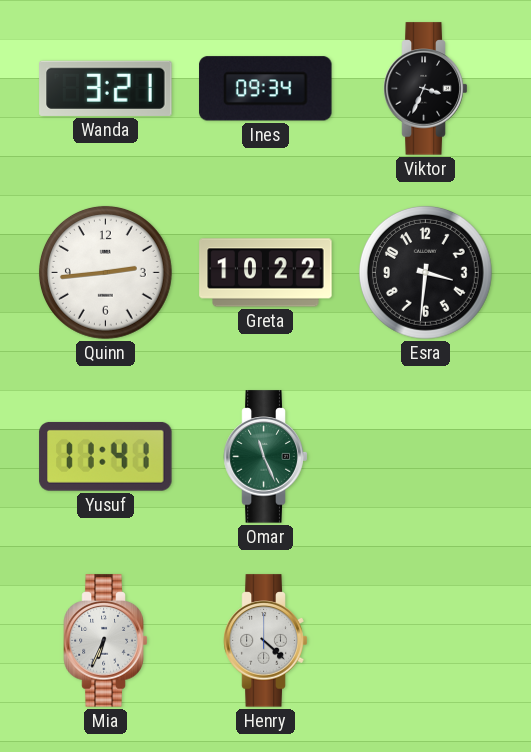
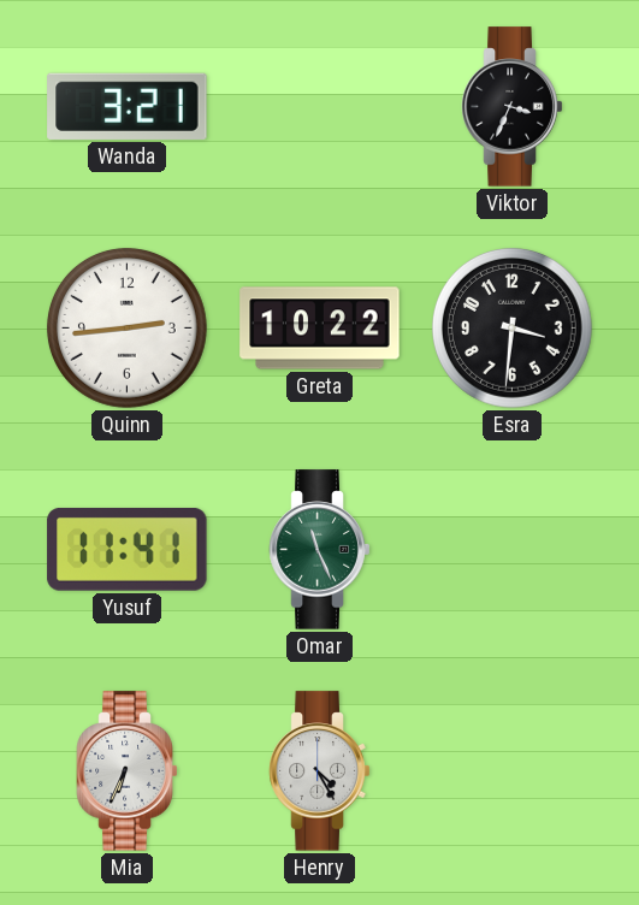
Ines: 09:34 -> none (266, 89)
Henry: 4:22 -> 4:25 (320, 771)
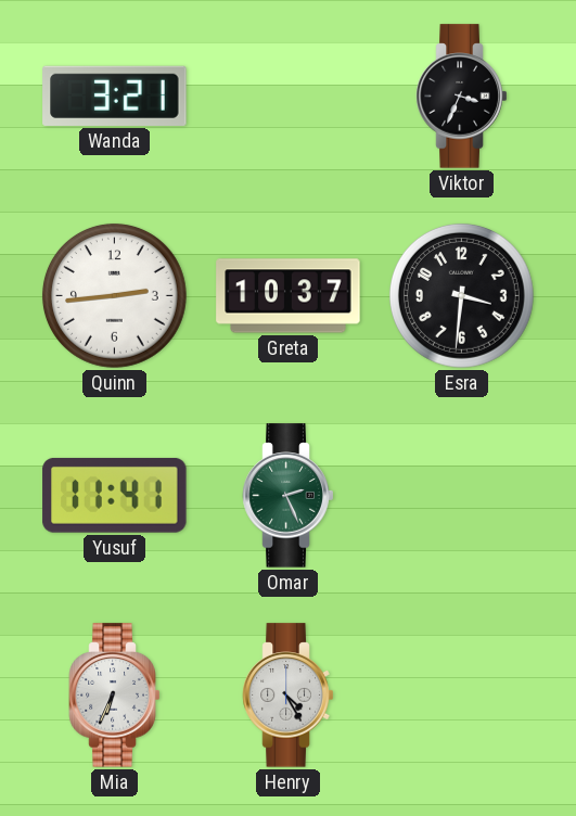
Greta: 10:22 -> 10:37 (289, 296)
Omar: 11:26 -> 2:26 (289, 496)
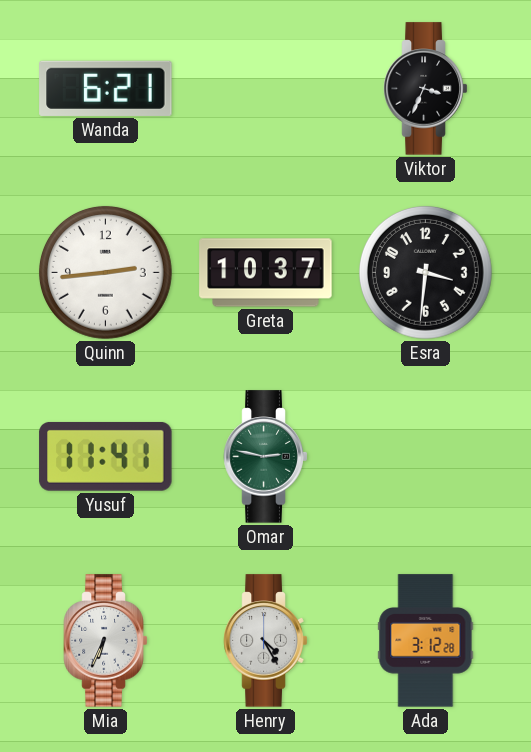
Wanda: 3:21 -> 6:21 (106, 88)
Omar: 2:26 -> 2:47 (266, 457)
Ada: none -> 3:12 (426, 641)
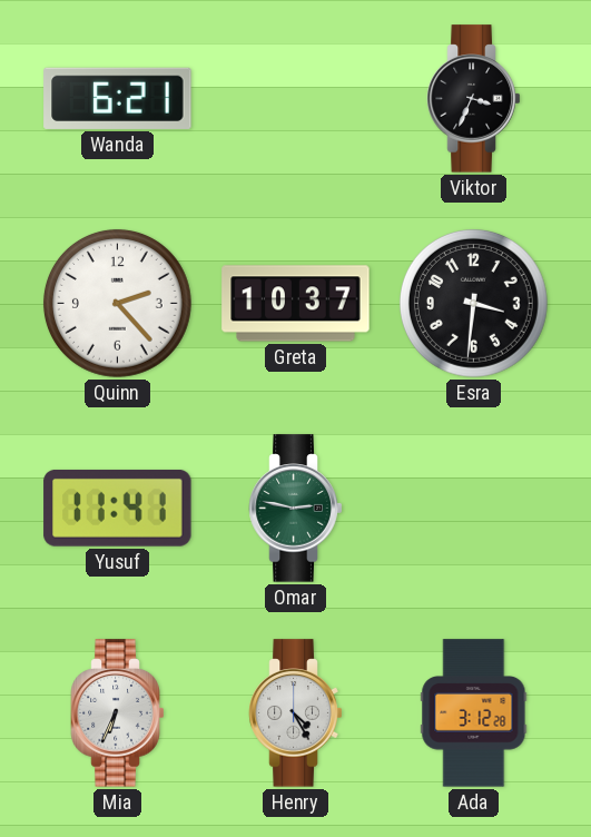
Quinn: 2:44 -> 2:23 (117, 303)
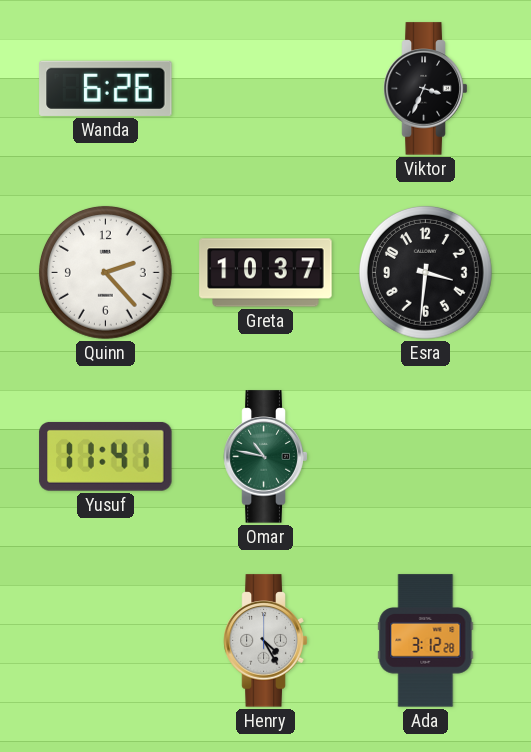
Wanda: 6:21 -> 6:26 (106, 88)
Omar: 2:47 -> 10:47 (266, 457)
Mia: 6:34 -> none (118, 713)
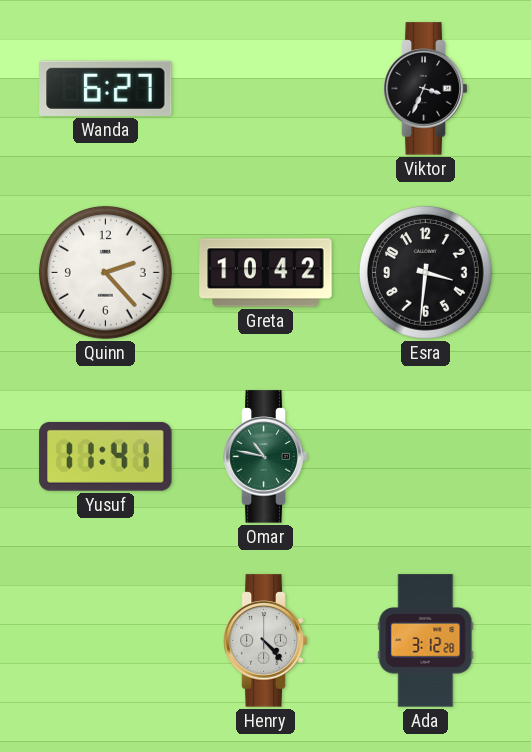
Wanda: 6:26 -> 6:27 (106, 88)
Greta: 10:37 -> 10:42 (266, 273)
Henry: 4:25 -> 4:23 (266, 641)
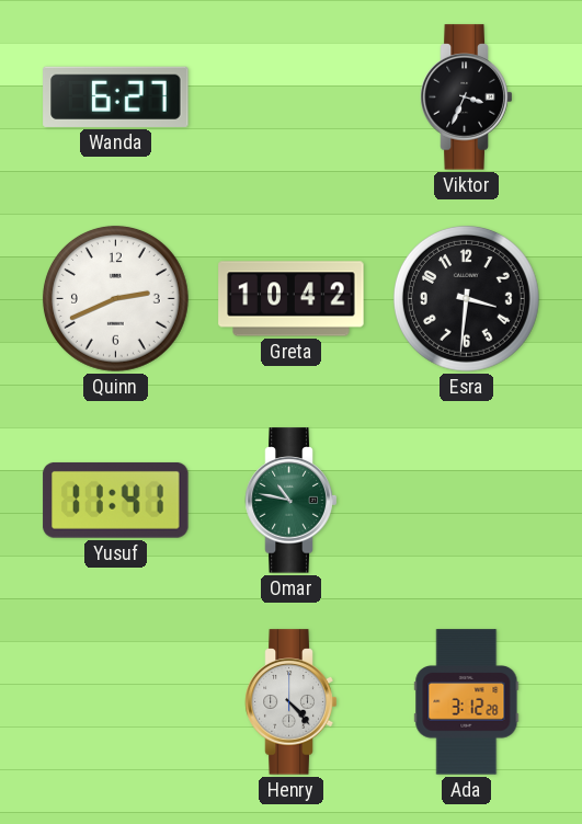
Quinn: 2:23 -> 2:41 (115, 298)
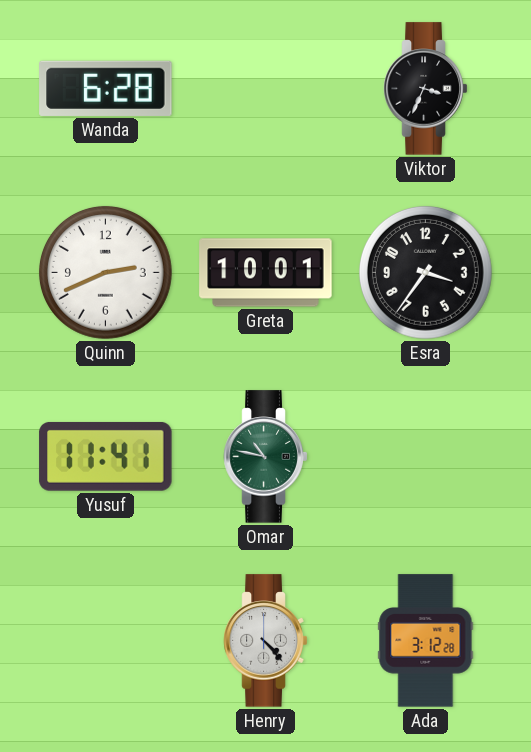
Wanda: 6:27 -> 6:28 (106, 88)
Greta: 10:42 -> 10:01 (266, 273)
Esra: 3:31 -> 3:36 (425, 272)
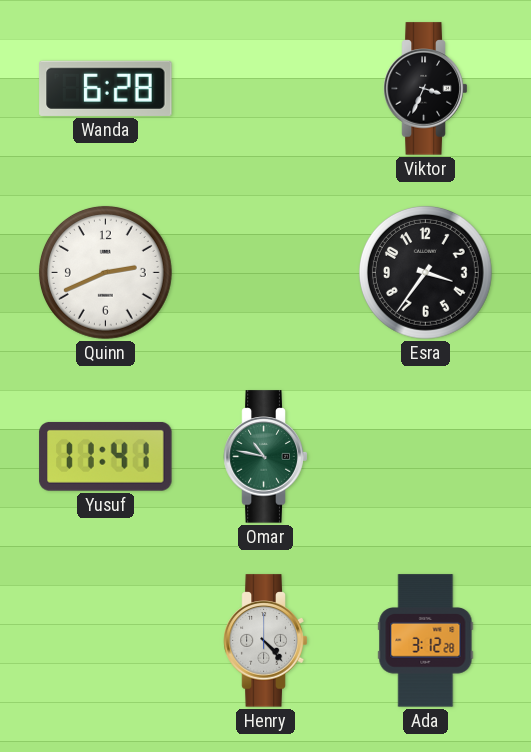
Greta: 10:01 -> none (266, 273)
